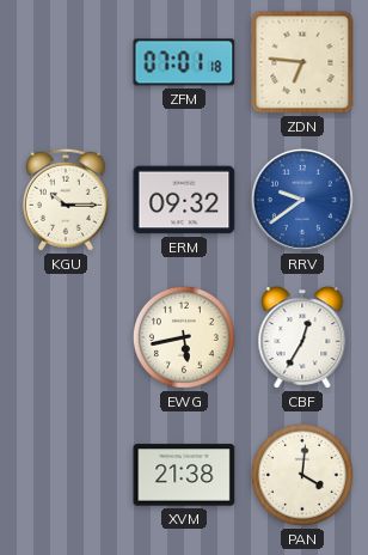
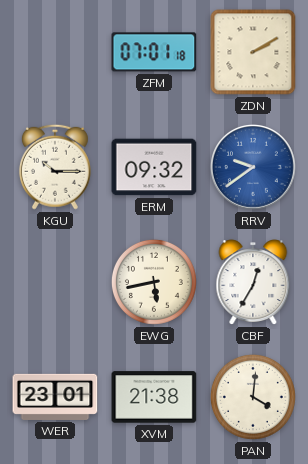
ZDN: 6:46 -> 2:10 (253, 52)
WER: none -> 23:01 (55, 397)
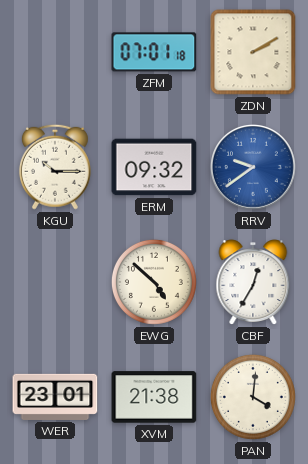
EWG: 5:43 -> 4:52 (154, 282)
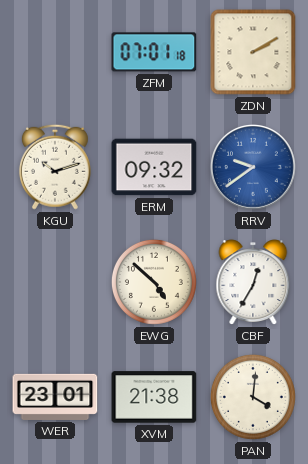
KGU: 10:15 -> 10:12 (55, 167)
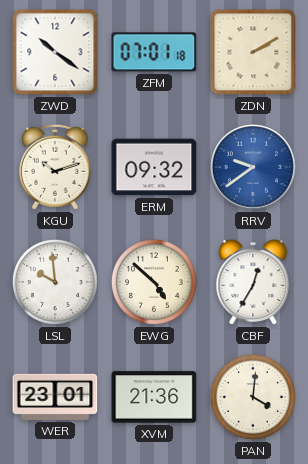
ZWD: none -> 10:21 (55, 52)
LSL: none -> 9:59 (55, 282)
XVM: 21:38 -> 21:36 (154, 397)
